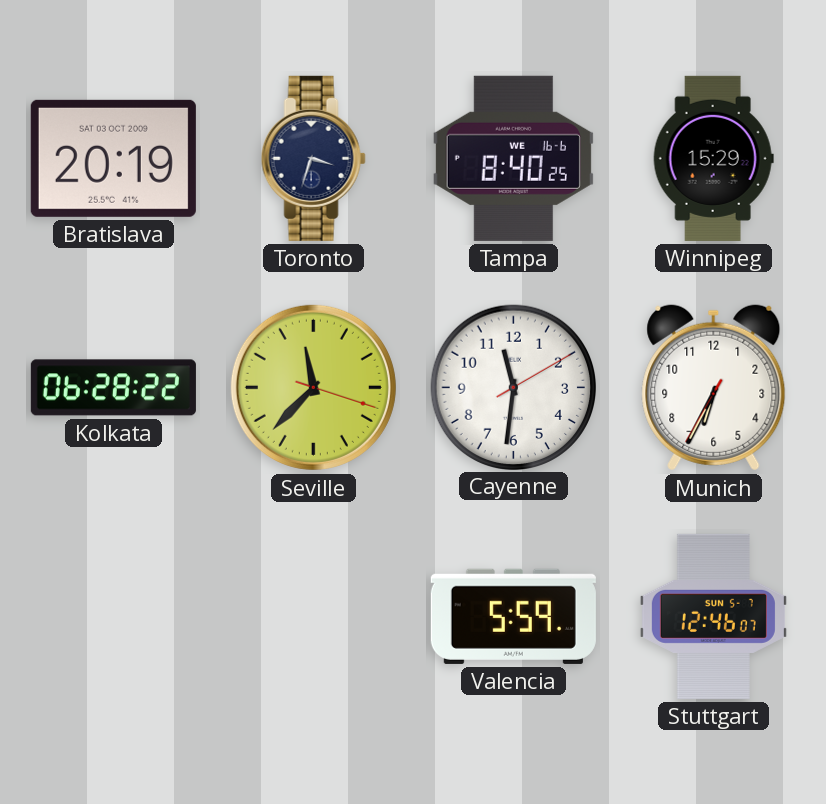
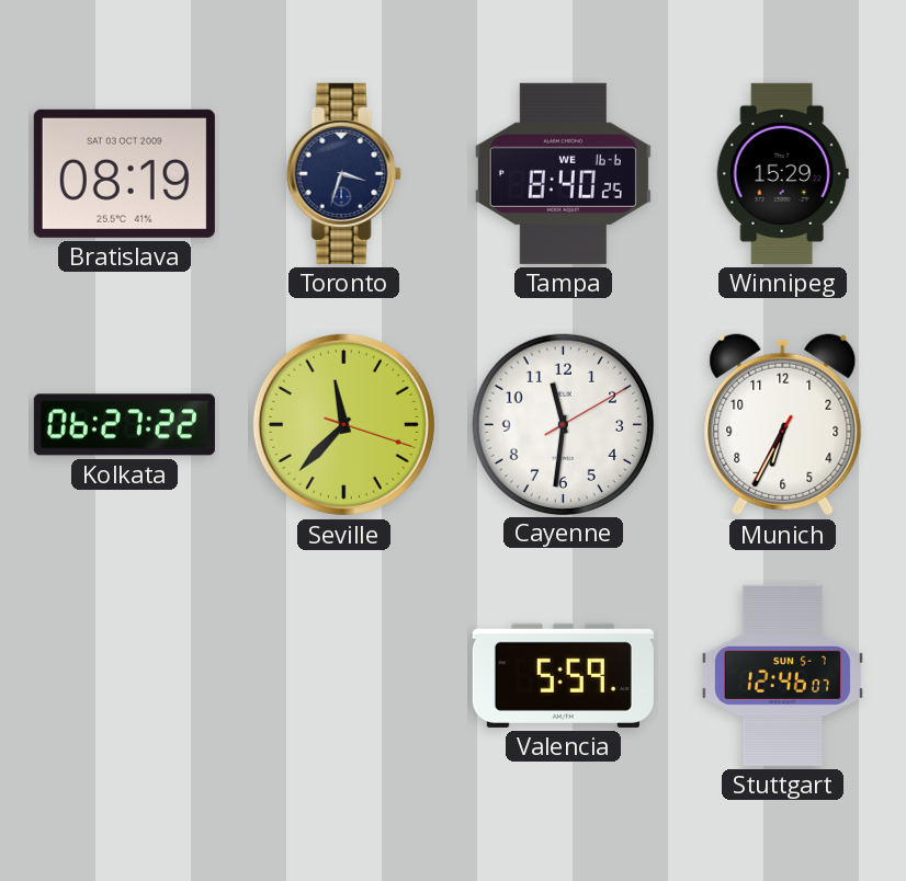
Bratislava: 20:19 -> 08:19 (124, 173)
Kolkata: 06:28 -> 06:27 (124, 425)
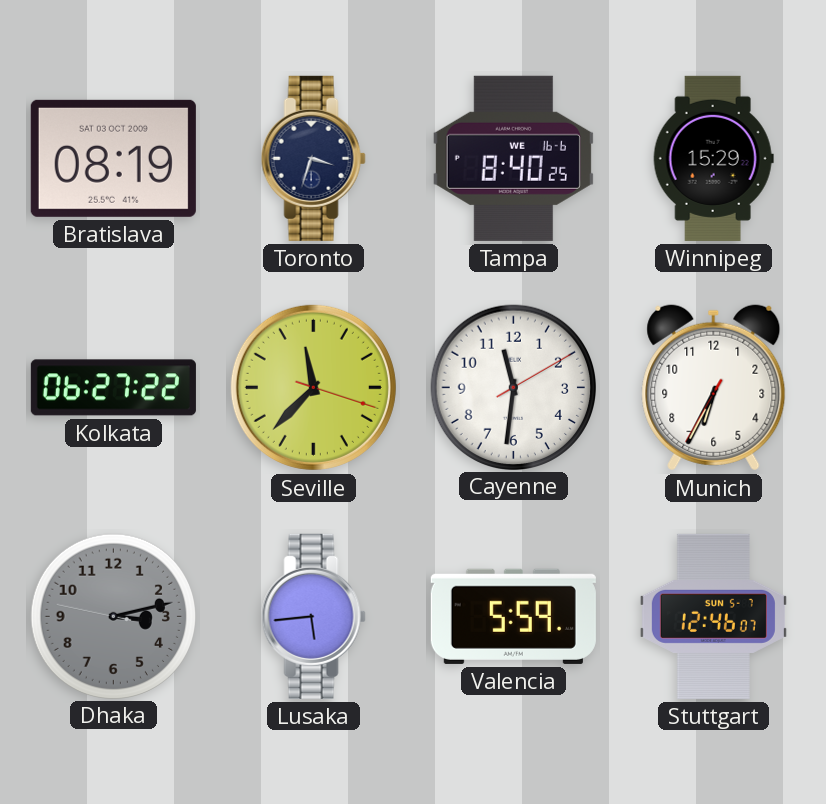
Dhaka: none -> 3:12 (113, 616)
Lusaka: none -> 5:44 (313, 616)
